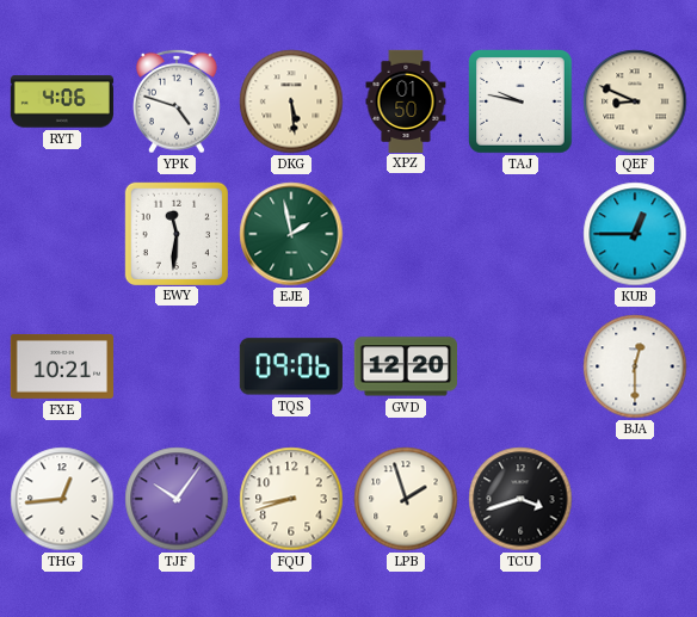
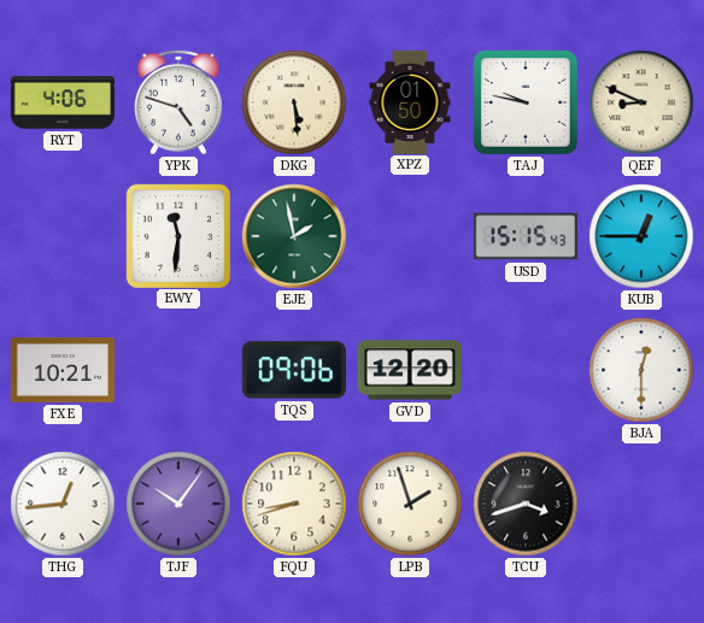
USD: none -> 15:15 (526, 236)
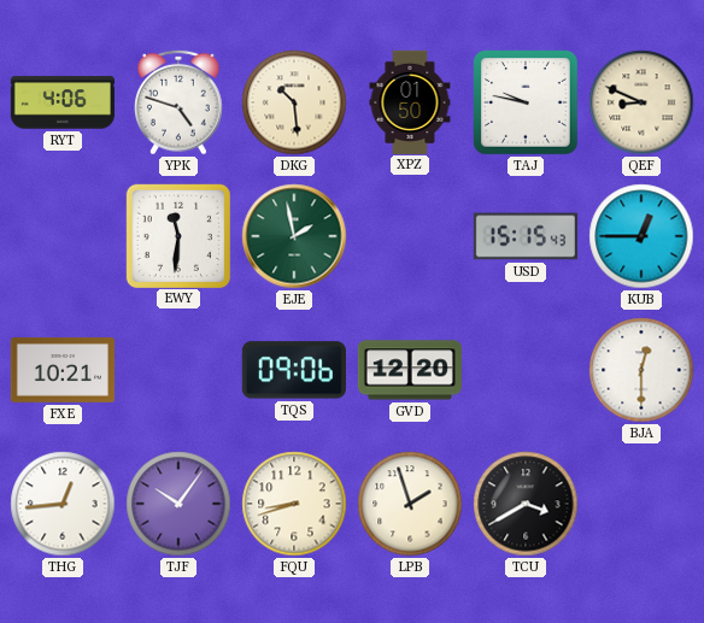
DKG: 5:29 -> 10:29 (294, 102)
TCU: 3:42 -> 3:40 (526, 504)
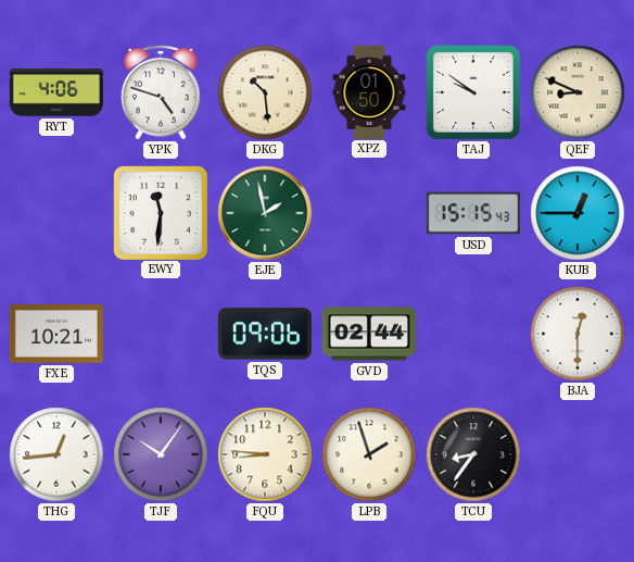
TAJ: 9:47 -> 9:51 (473, 92)
GVD: 12:20 -> 02:44 (369, 334)
FQU: 8:42 -> 8:46 (265, 454)
TCU: 3:40 -> 8:36 (473, 454)
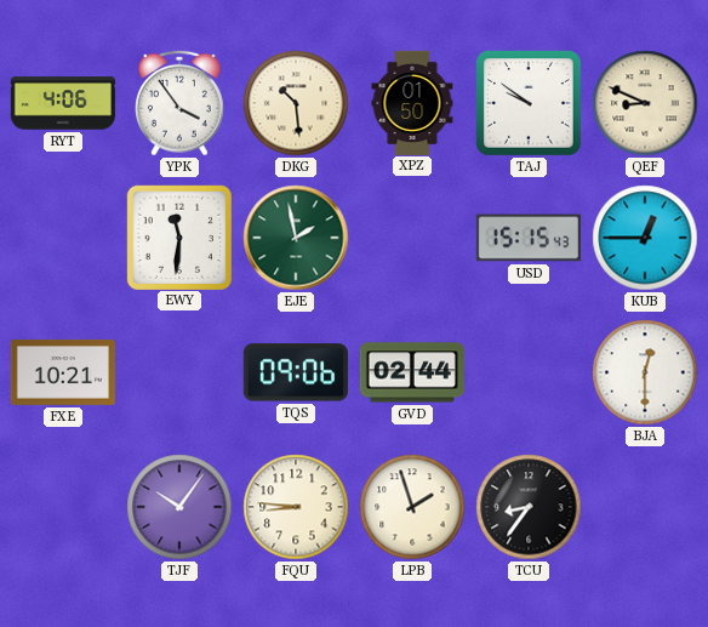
YPK: 4:48 -> 3:54 (181, 103)
THG: 12:44 -> none (56, 454)
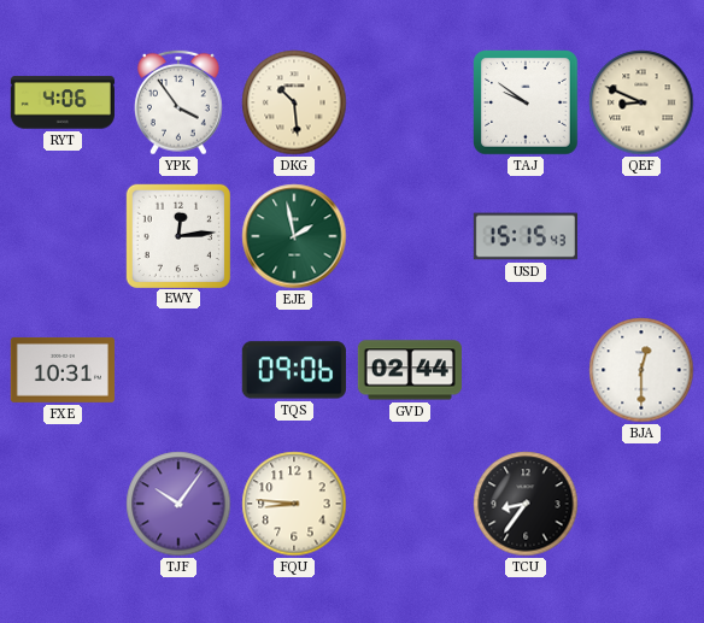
XPZ: 01:50 -> none (412, 102)
EWY: 11:31 -> 12:14 (177, 235)
KUB: 12:45 -> none (645, 238)
FXE: 10:21 -> 10:31 (63, 370)
LPB: 1:57 -> none (412, 507)
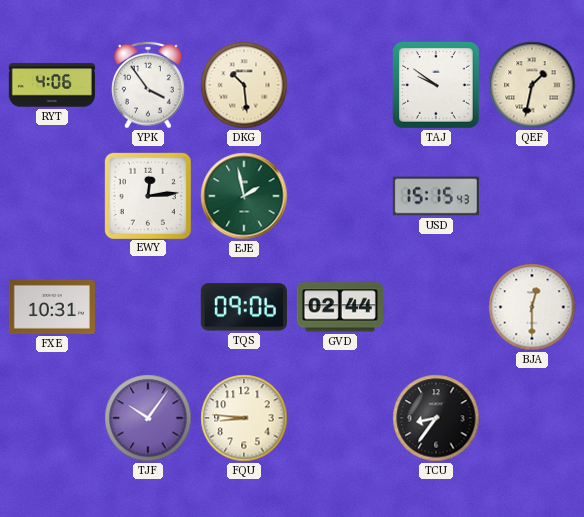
QEF: 8:49 -> 1:32 (532, 85)
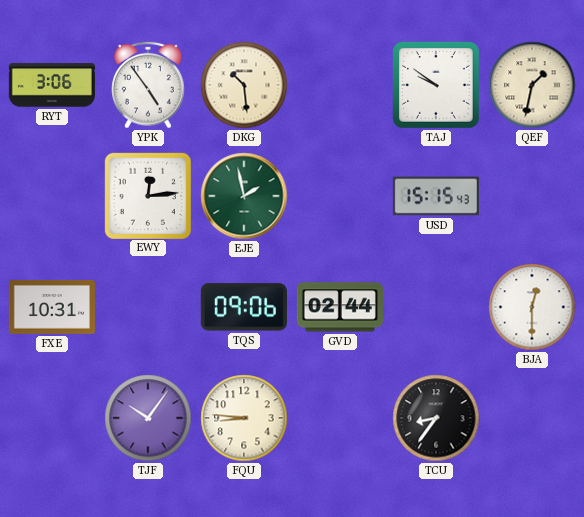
RYT: 4:06 -> 3:06 (52, 85)
YPK: 3:54 -> 4:54 (149, 85)
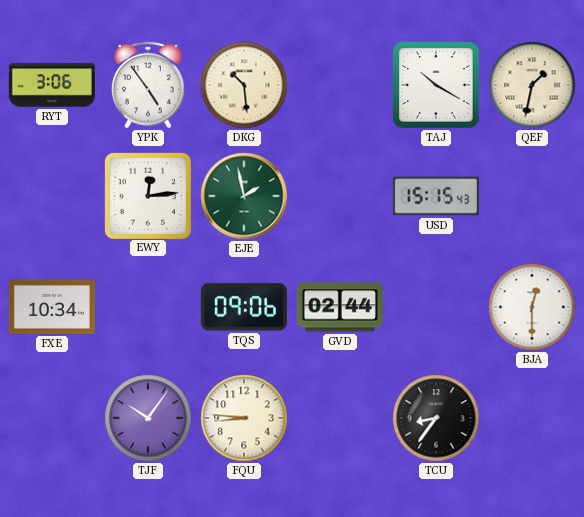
TAJ: 9:51 -> 10:20 (436, 85)
FXE: 10:31 -> 10:34 (52, 307)
